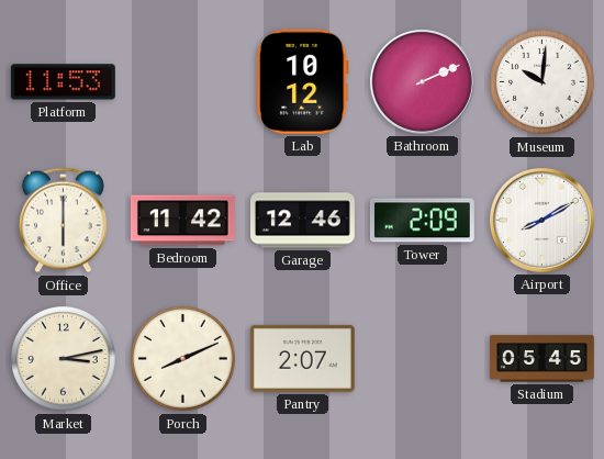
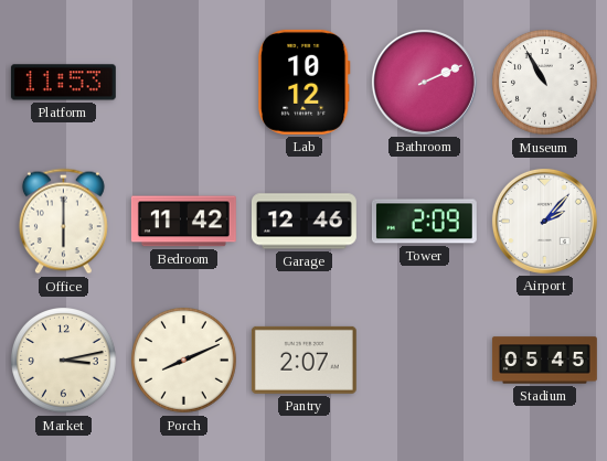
Museum: 10:01 -> 10:55 (545, 83)
Airport: 8:10 -> 2:07 (544, 221)
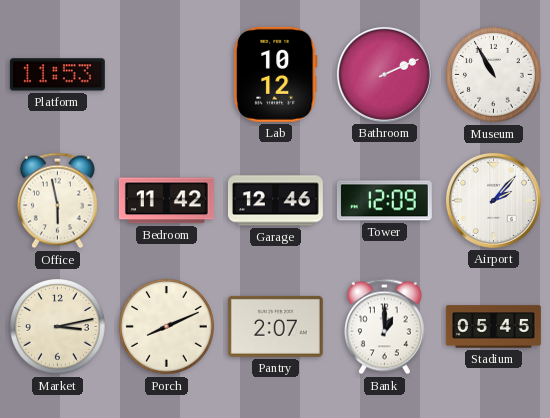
Office: 6:00 -> 5:58 (57, 201)
Tower: 2:09 -> 12:09 (384, 201)
Bank: none -> 1:00 (384, 327)
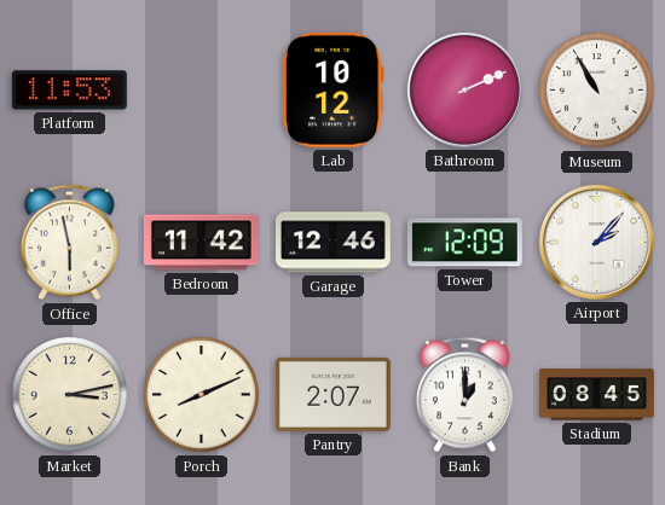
Stadium: 05:45 -> 08:45 (596, 395)
